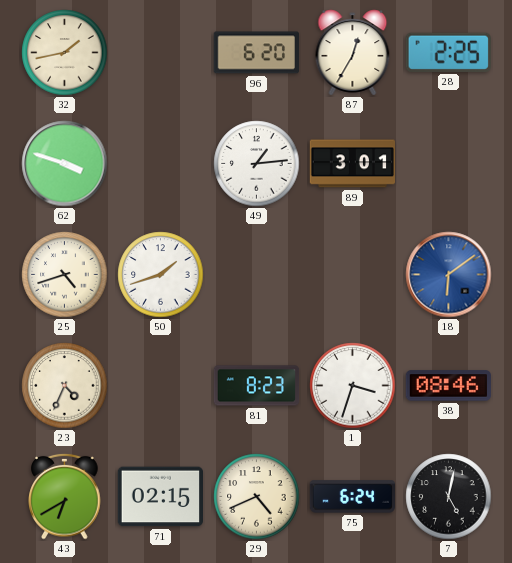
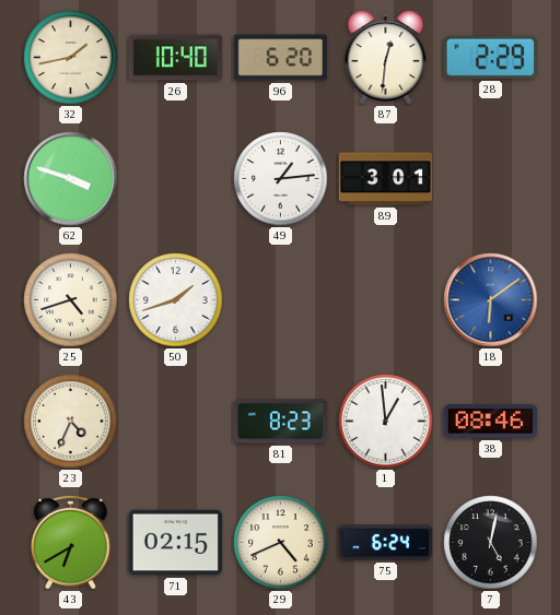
26: none -> 10:40 (175, 58)
87: 12:35 -> 12:31 (386, 58)
28: 2:25 -> 2:29 (490, 57)
1: 3:33 -> 12:59 (386, 422)
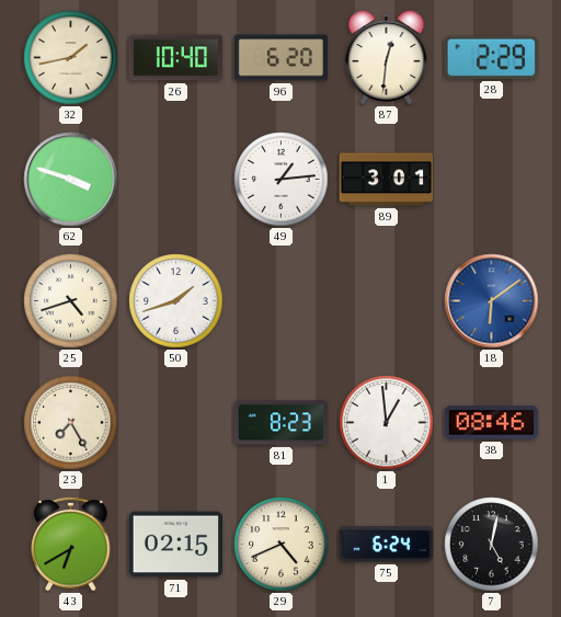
23: 4:34 -> 7:25 (71, 423)
